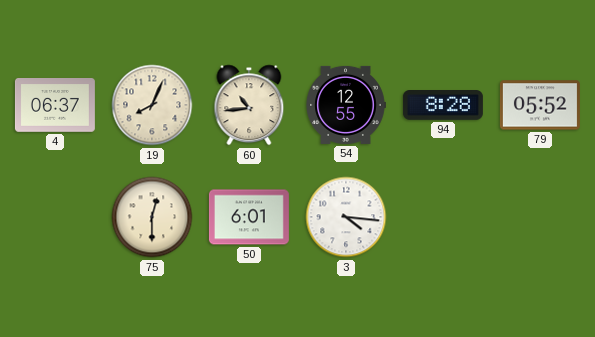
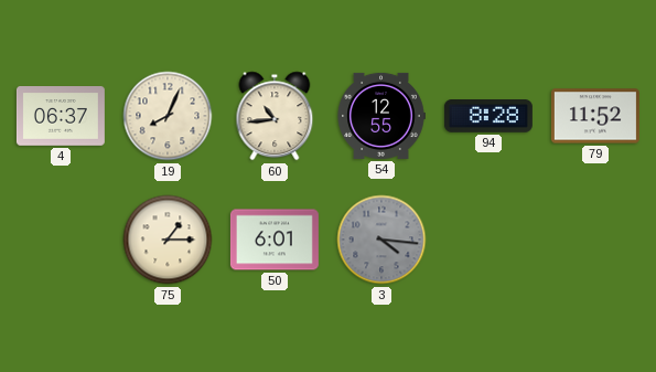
79: 05:52 -> 11:52 (595, 116)
75: 12:30 -> 1:15 (168, 240)
3 dial: white -> grey (381, 240)
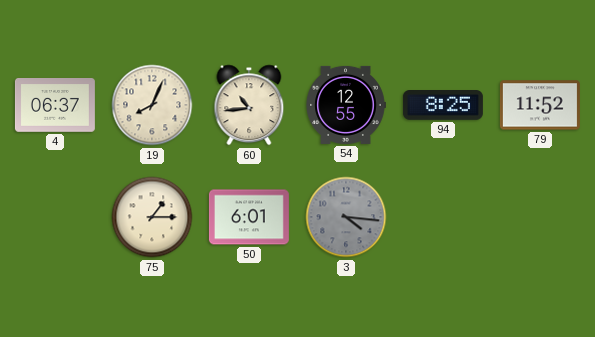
94: 8:28 -> 8:25 (443, 106)
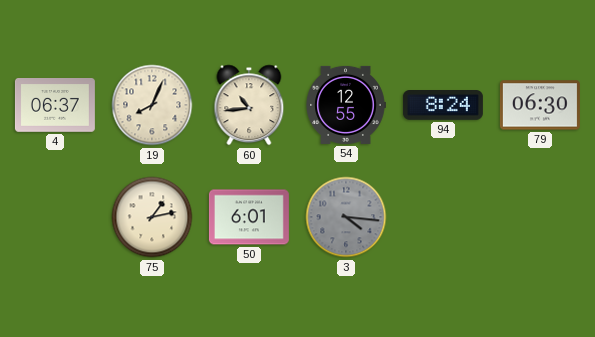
94: 8:25 -> 8:24 (443, 106)
79: 11:52 -> 06:30 (540, 105)
75: 1:15 -> 1:13 (152, 217)
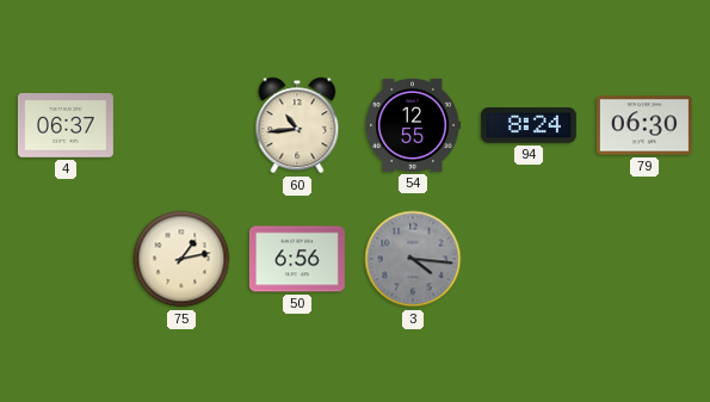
19: 8:04 -> none (152, 105)
50: 6:01 -> 6:56 (297, 259)
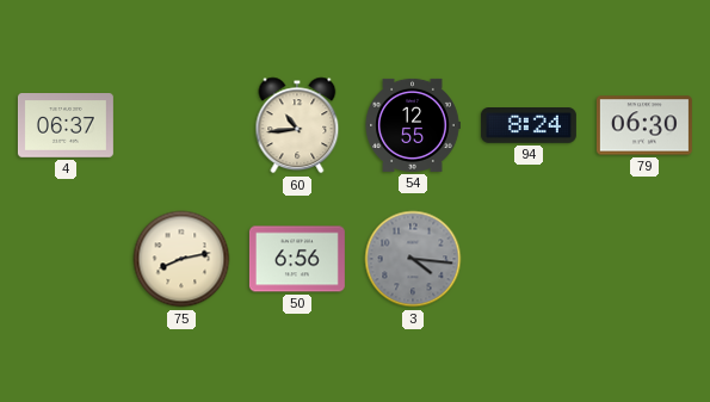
75: 1:13 -> 8:13 (181, 259)
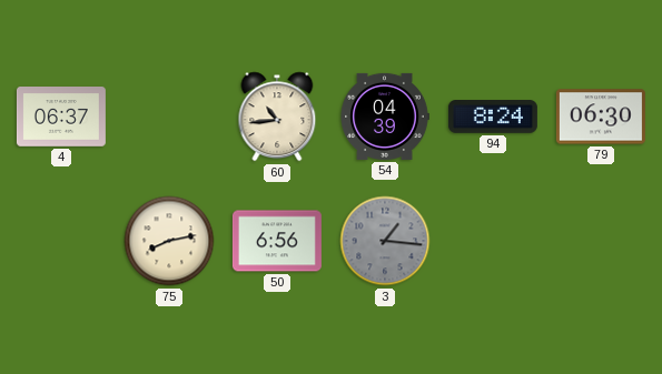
54: 12:55 -> 04:39 (385, 117)
3: 4:16 -> 1:16 (385, 241)
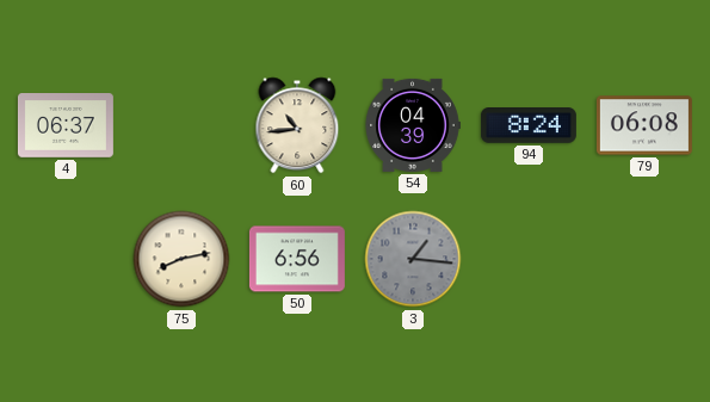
79: 06:30 -> 06:08 (644, 125)
